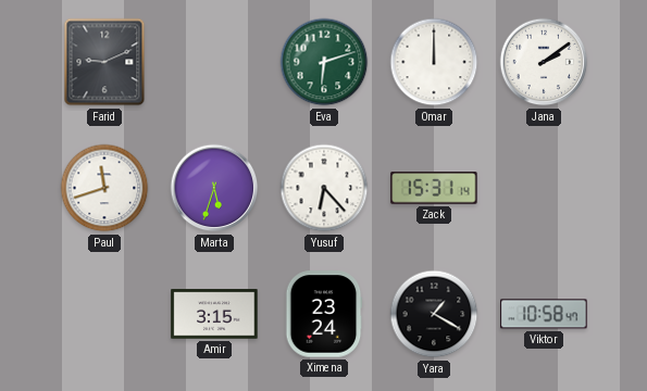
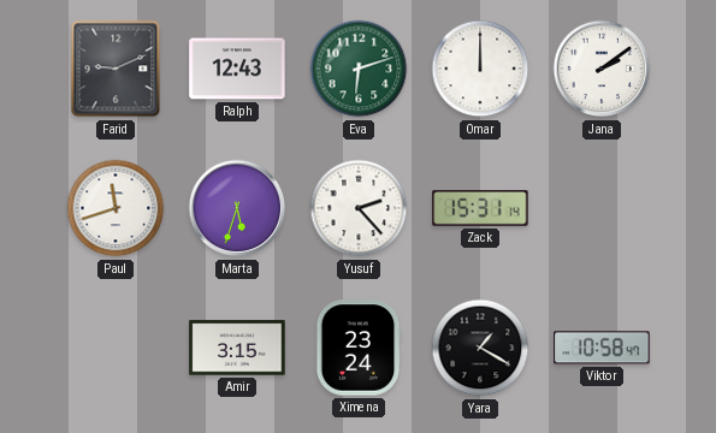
Ralph: none -> 12:43 (237, 69)
Yusuf: 6:23 -> 2:23 (359, 208)
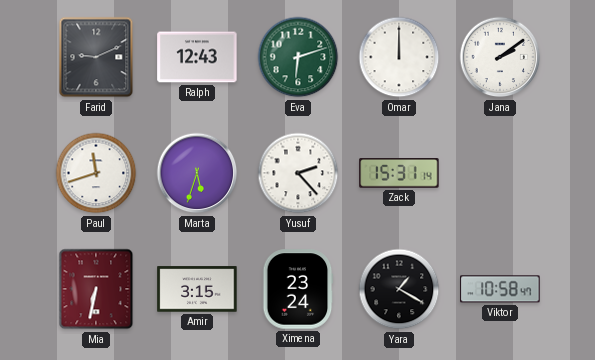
Mia: none -> 6:32 (96, 289)
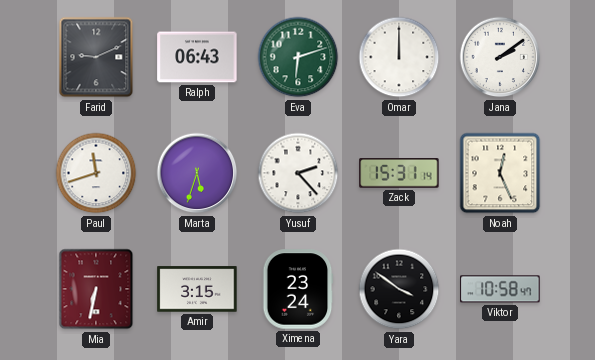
Ralph: 12:43 -> 06:43 (197, 57)
Noah: none -> 12:26 (500, 173)
Yara: 1:20 -> 3:51 (399, 289)
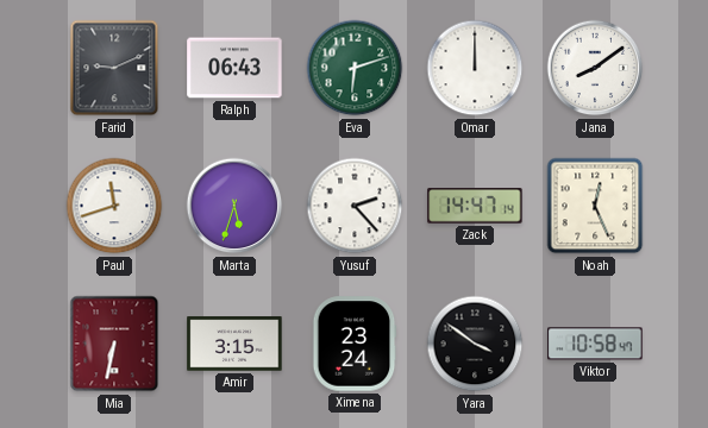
Jana: 2:09 -> 8:09 (595, 68)
Zack: 15:31 -> 14:47 (475, 207)
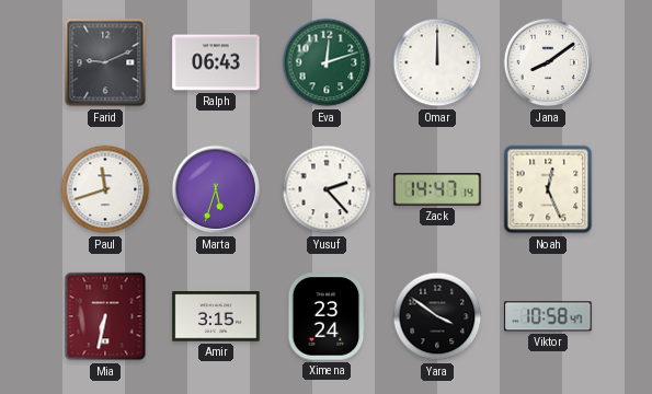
Eva: 6:12 -> 12:12 (327, 62)
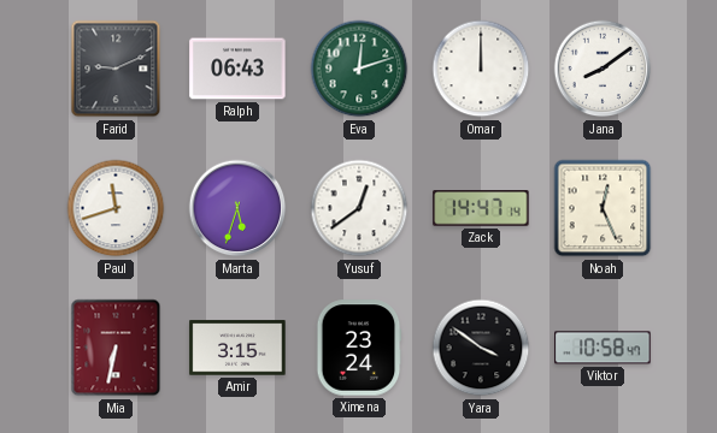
Yusuf: 2:23 -> 12:39 (359, 208)
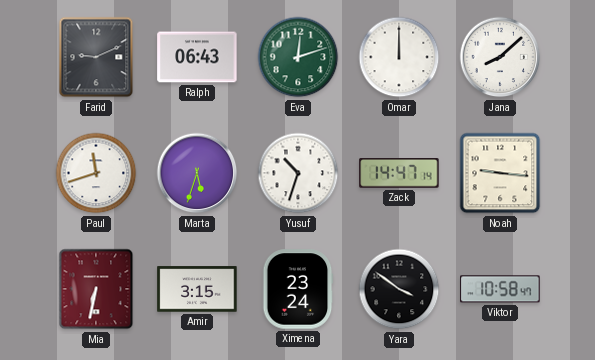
Jana: 8:09 -> 8:08 (500, 57)
Yusuf: 12:39 -> 10:33 (298, 173)
Noah: 12:26 -> 9:16 (500, 173)
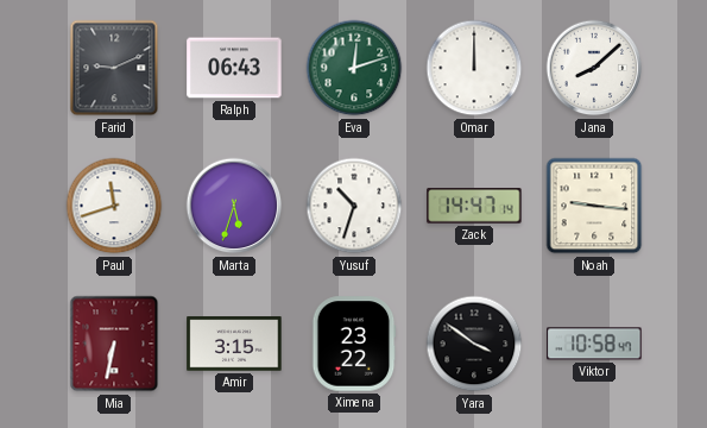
Ximena: 23:24 -> 23:22 (354, 344)
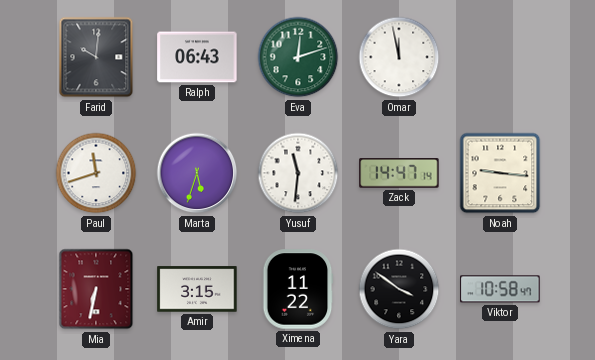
Farid: 9:11 -> 10:01 (96, 57)
Omar: 12:00 -> 11:58 (399, 57)
Jana: 8:08 -> none (594, 68)
Yusuf: 10:33 -> 11:31 (298, 173)
Ximena: 23:22 -> 11:22 (298, 289)
